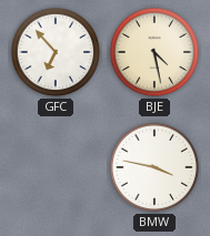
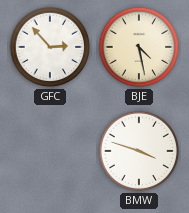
GFC: 6:53 -> 2:53 (50, 47)
BMW: 3:47 -> 3:48 (139, 151)
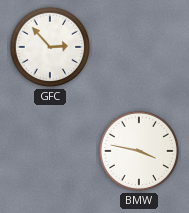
BJE: 4:28 -> none (139, 47)
BMW: 3:48 -> 3:47 (139, 151)
